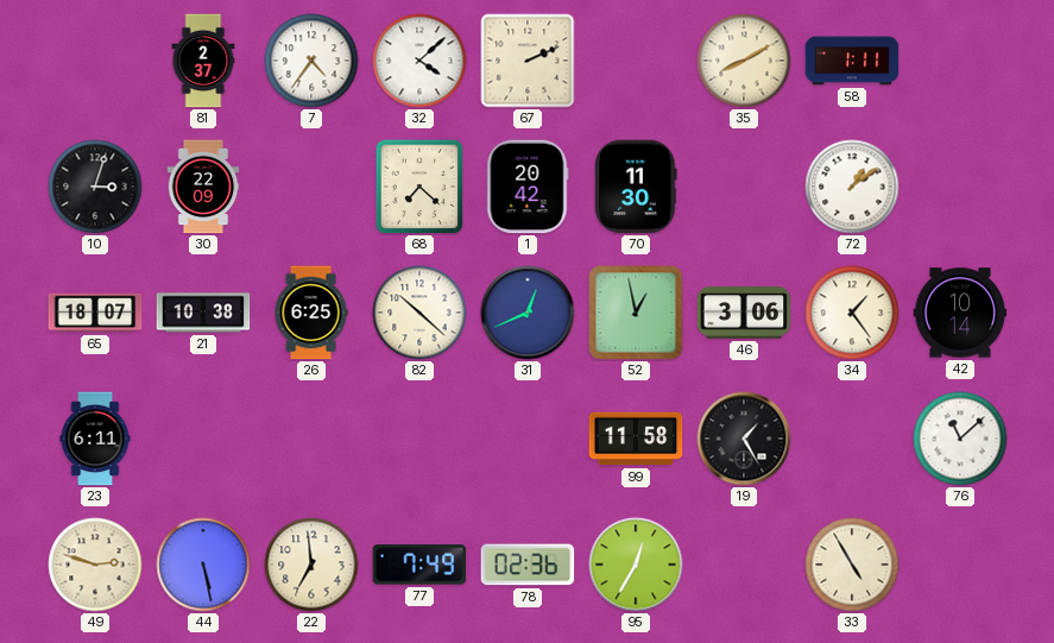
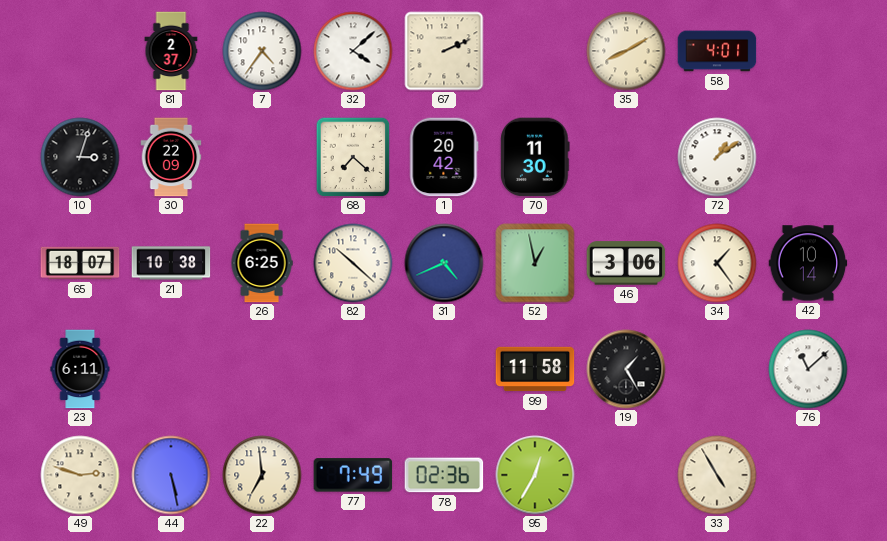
58: 1:11 -> 4:01 (717, 51)
31: 12:41 -> 4:41 (444, 263)
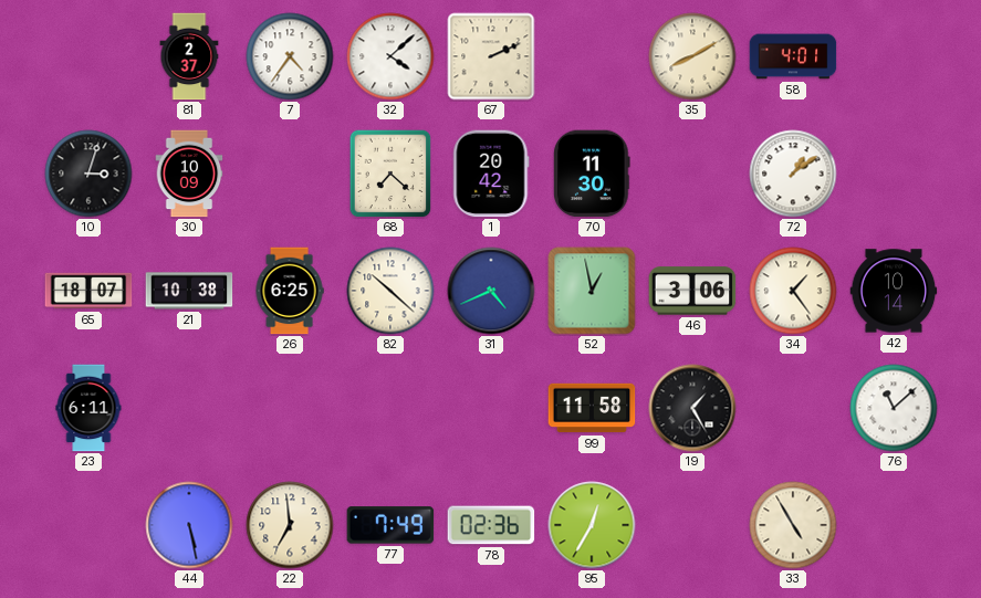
30: 22:09 -> 10:09 (189, 174)
49: 2:48 -> none (80, 475)
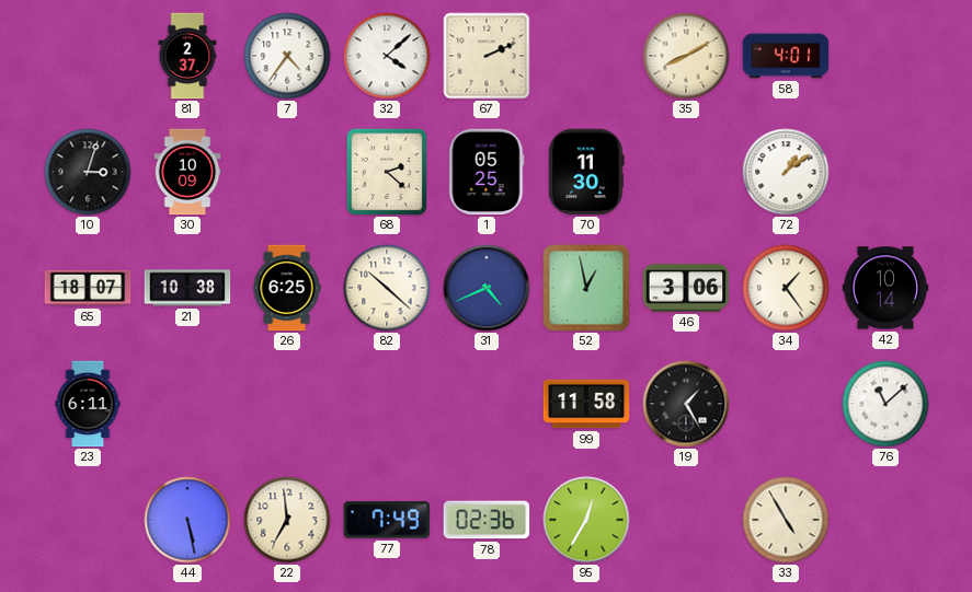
68: 7:22 -> 2:22 (387, 172)
1: 20:42 -> 05:25 (487, 172)
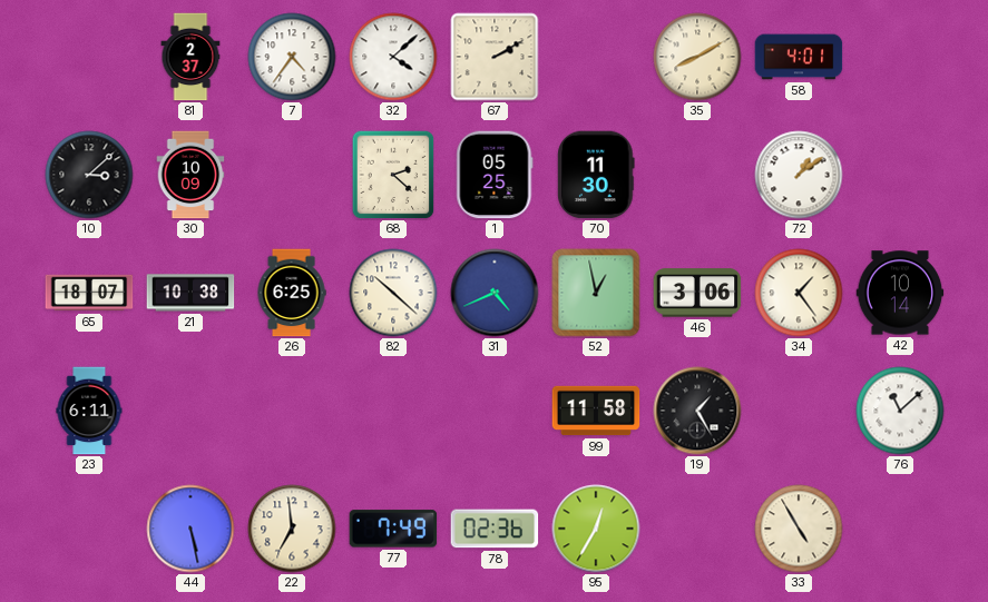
67: 2:11 -> 2:10 (495, 57)
10: 3:03 -> 3:08 (89, 175)
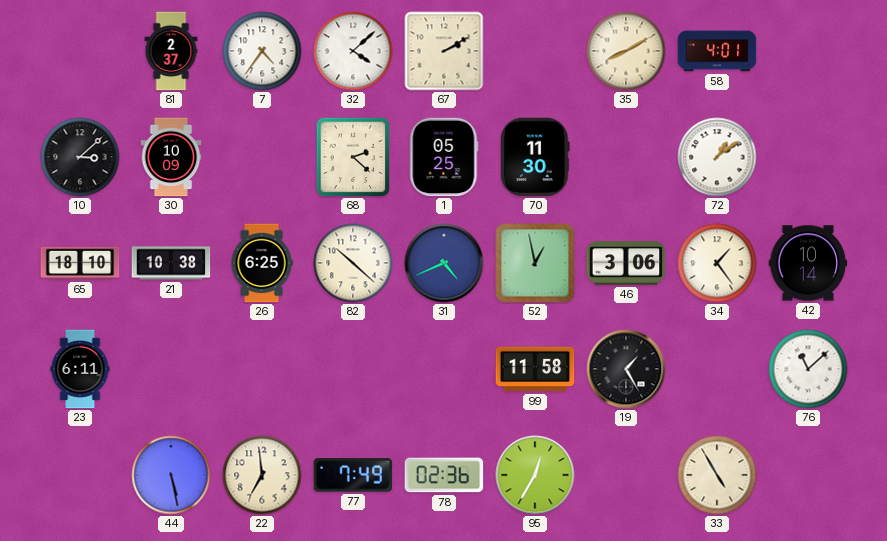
65: 18:07 -> 18:10 (80, 263)
